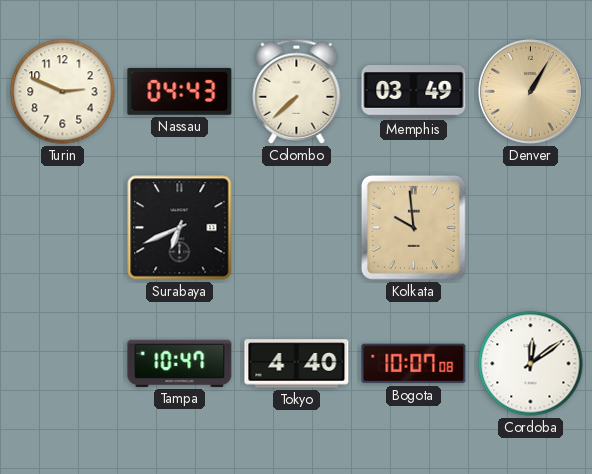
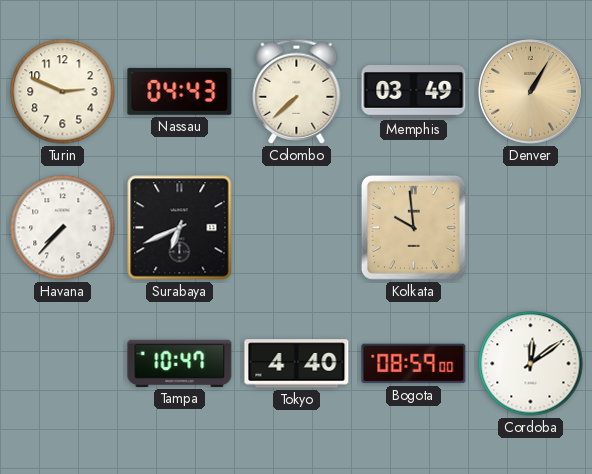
Havana: none -> 7:37 (63, 228)
Bogota: 10:07 -> 08:59 (414, 364)
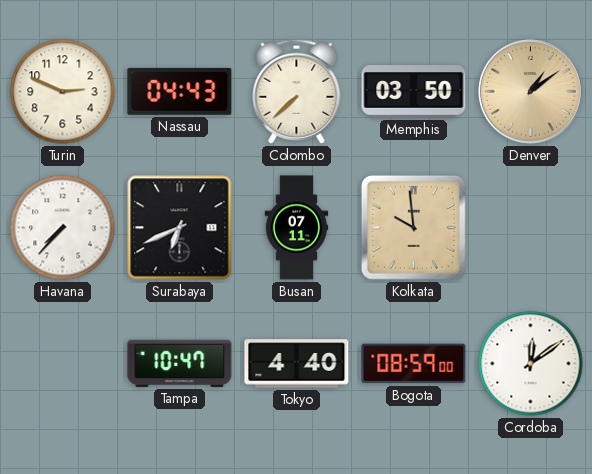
Memphis: 03:49 -> 03:50 (414, 92)
Denver: 1:05 -> 1:09 (531, 92)
Busan: none -> 07:11 (297, 228)
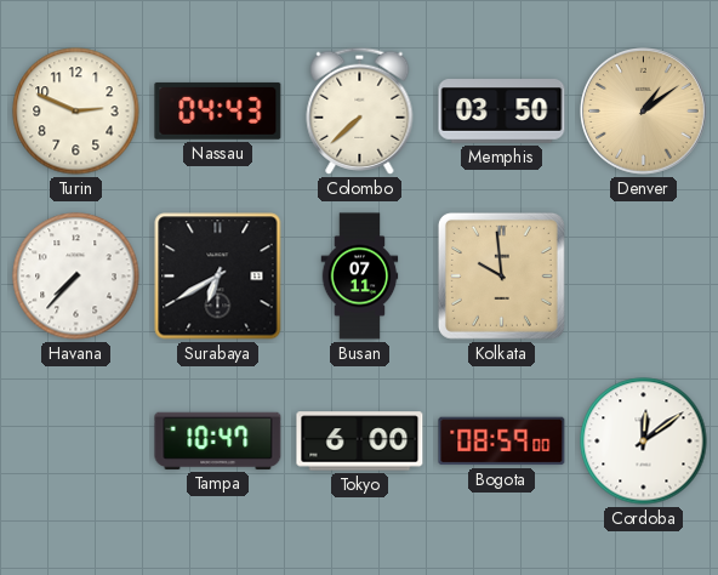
Surabaya: 6:41 -> 6:40 (218, 277)
Tokyo: 4:40 -> 6:00 (360, 442)
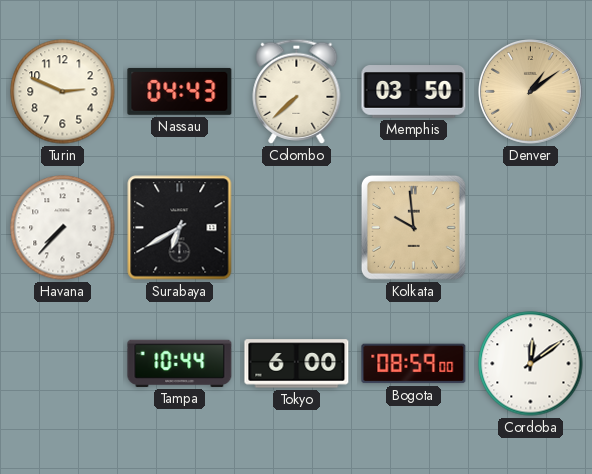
Busan: 07:11 -> none (360, 277)
Tampa: 10:47 -> 10:44 (180, 363)
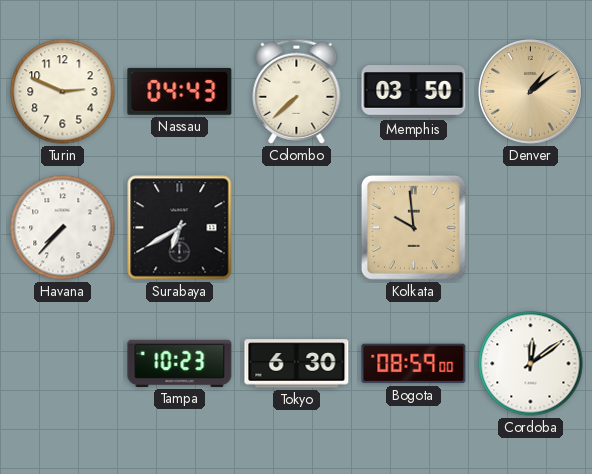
Tampa: 10:44 -> 10:23 (180, 363)
Tokyo: 6:00 -> 6:30 (297, 364)
